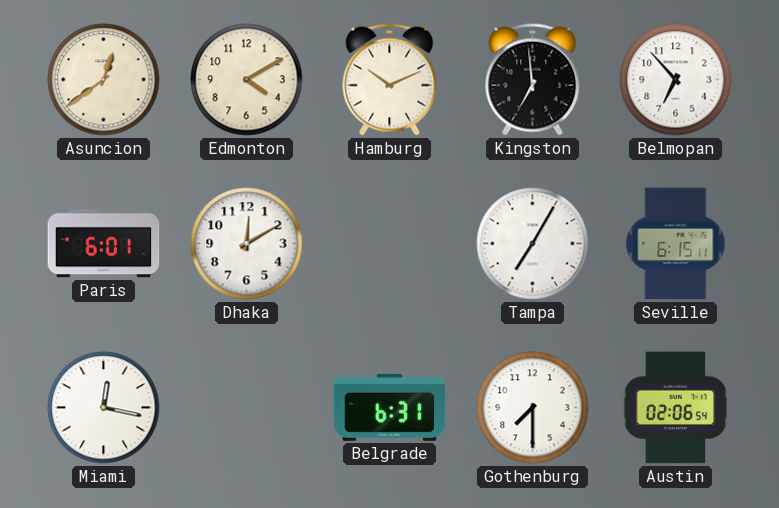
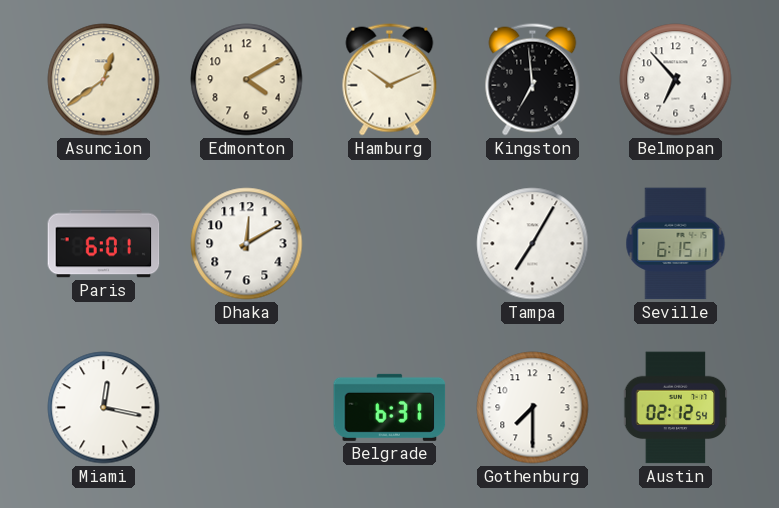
Austin: 02:06 -> 02:12 (676, 408)
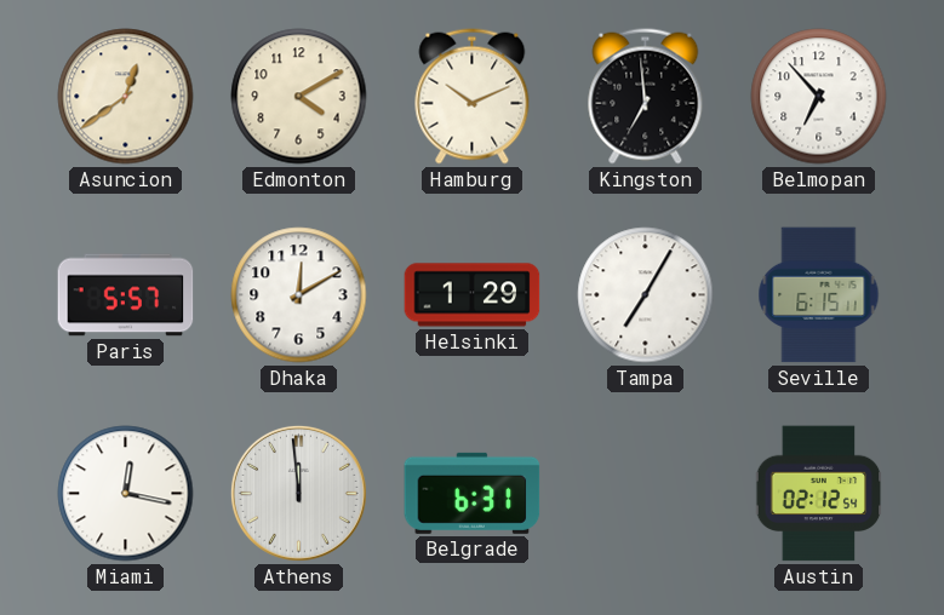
Paris: 6:01 -> 5:57 (126, 295)
Helsinki: none -> 1:29 (473, 295)
Athens: none -> 11:59 (298, 493)
Gothenburg: 7:30 -> none (533, 408)
